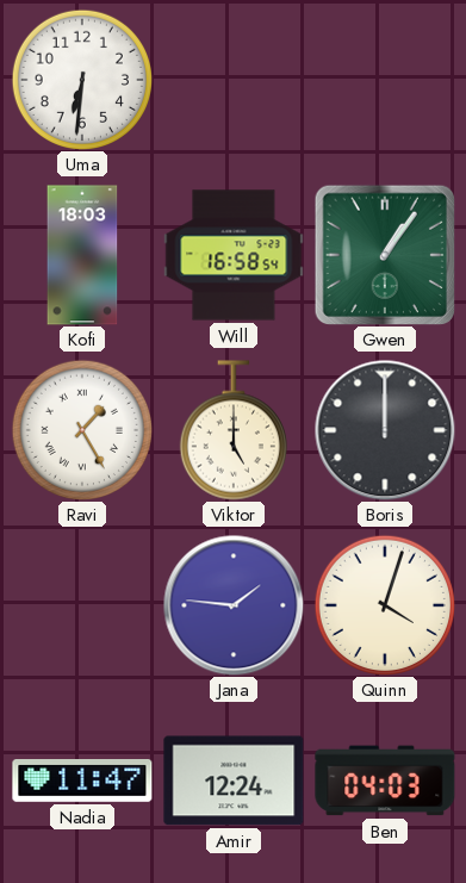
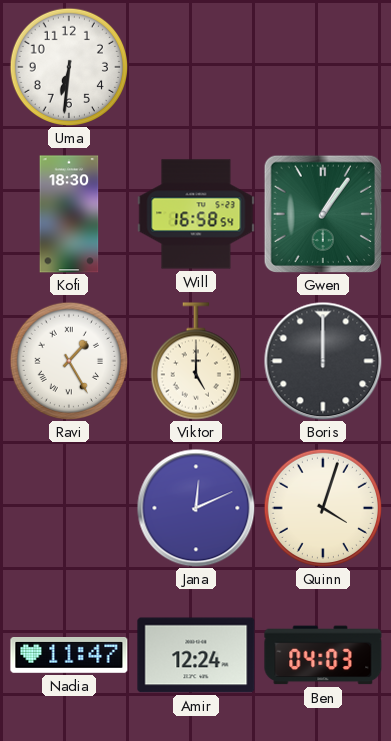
Kofi: 18:03 -> 18:30 (69, 214)
Jana: 1:46 -> 12:11 (196, 508)
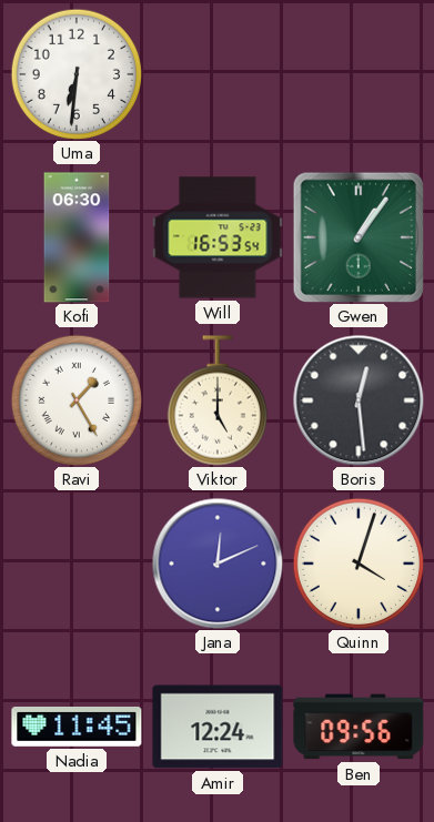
Kofi: 18:30 -> 06:30 (77, 237)
Will: 16:58 -> 16:53 (218, 237)
Boris: 12:00 -> 12:29 (359, 400)
Nadia: 11:47 -> 11:45 (77, 728)
Ben: 04:03 -> 09:56 (359, 727)
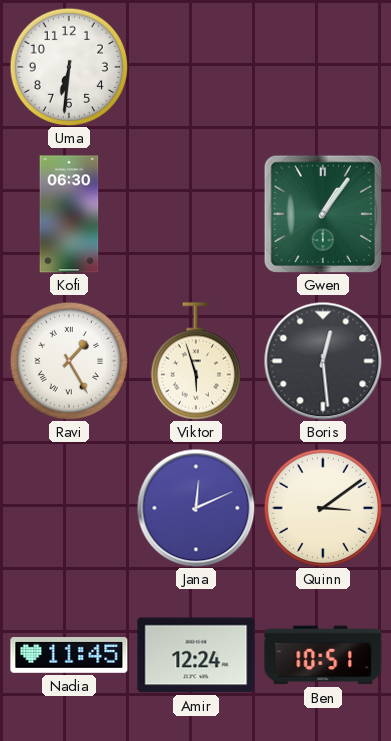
Will: 16:53 -> none (218, 237)
Viktor: 5:00 -> 5:57 (196, 361)
Quinn: 4:03 -> 3:09 (322, 507)
Ben: 09:56 -> 10:51 (323, 655)
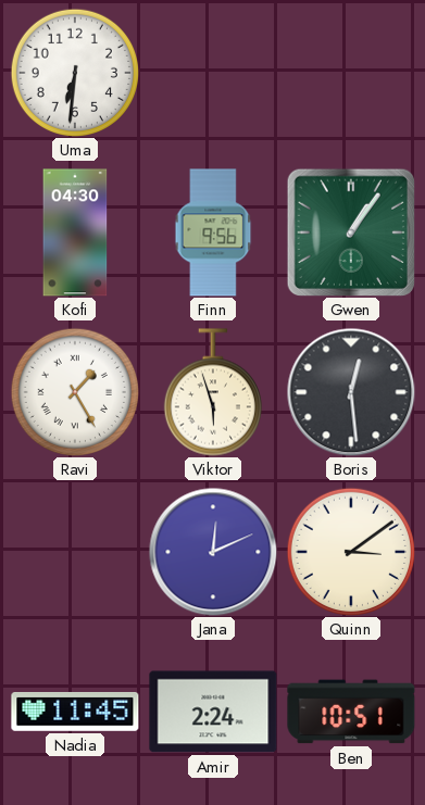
Kofi: 06:30 -> 04:30 (75, 232)
Finn: none -> 9:56 (213, 232)
Amir: 12:24 -> 2:24 (213, 712)
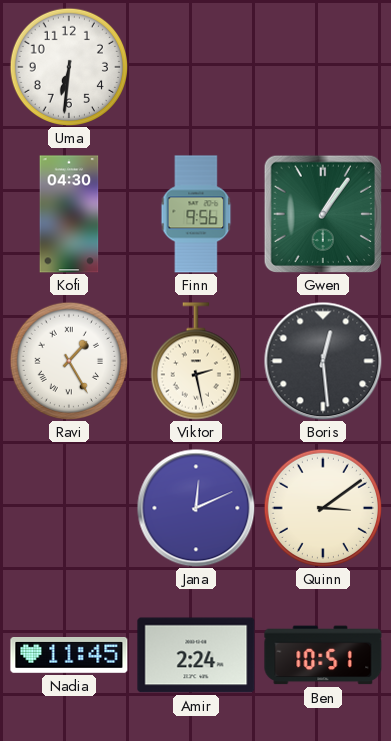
Viktor: 5:57 -> 2:28 (196, 361)
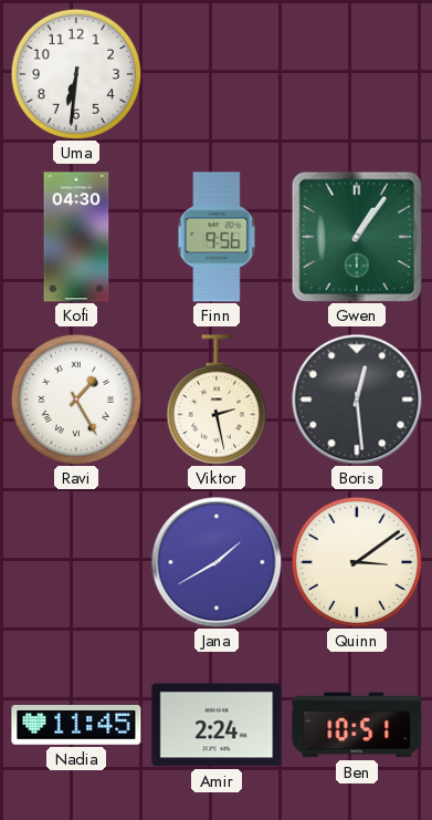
Jana: 12:11 -> 1:40 (217, 562)
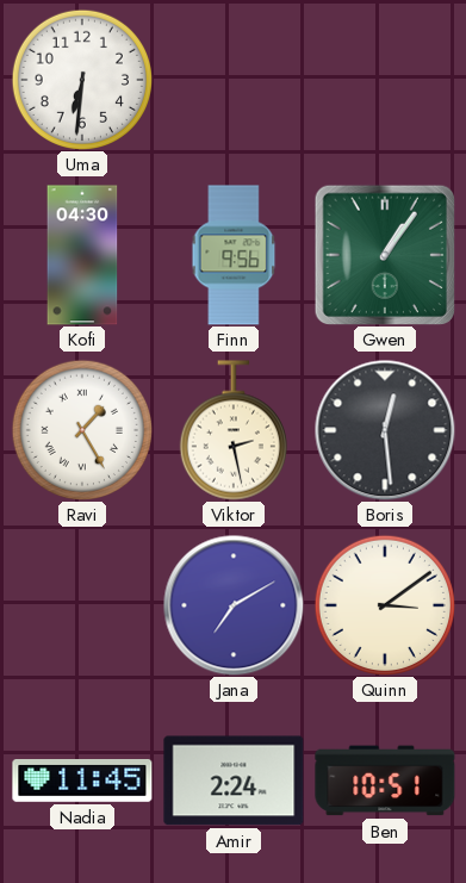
Jana: 1:40 -> 7:10 (234, 605)
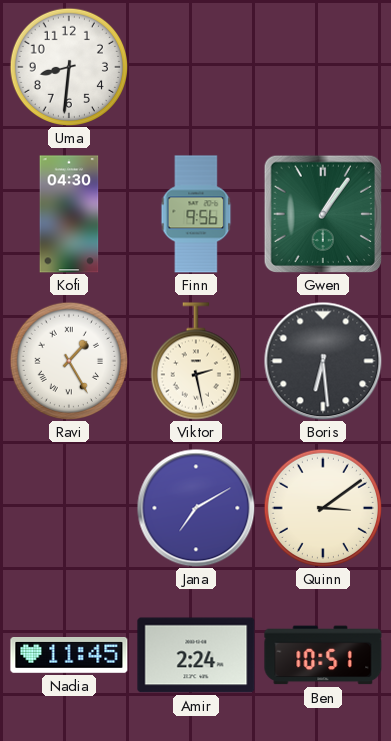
Uma: 6:31 -> 8:31 (68, 66)
Boris: 12:29 -> 6:29 (323, 361)
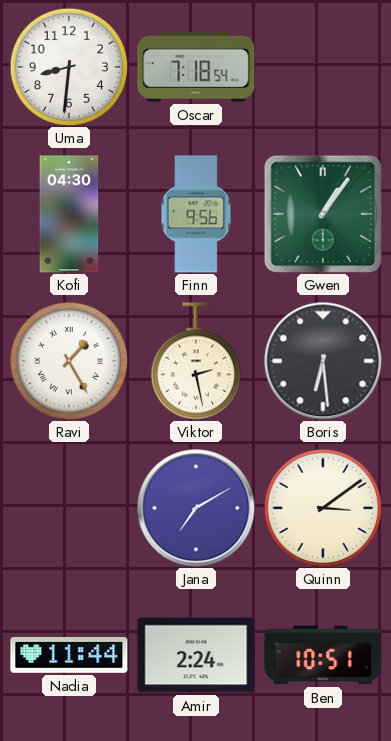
Oscar: none -> 7:18 (196, 68)
Nadia: 11:45 -> 11:44 (69, 656)
